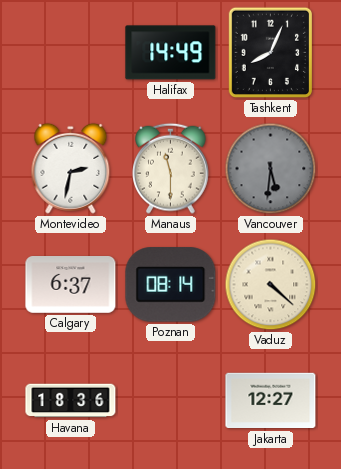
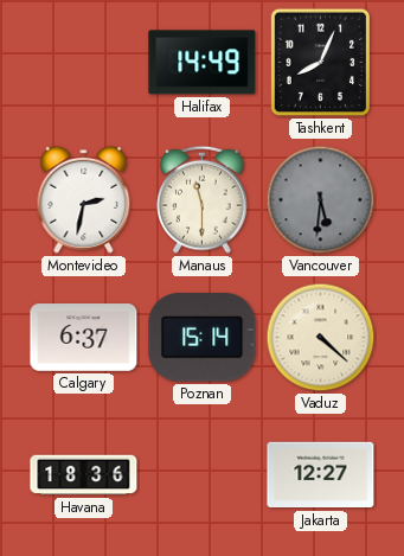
Poznan: 08:14 -> 15:14 (203, 338)
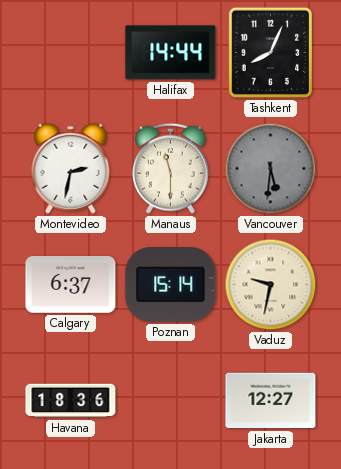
Halifax: 14:49 -> 14:44 (171, 53)
Vaduz: 4:22 -> 9:32 (271, 285)
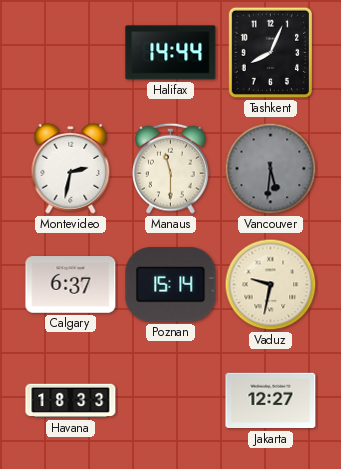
Havana: 18:36 -> 18:33 (71, 401)
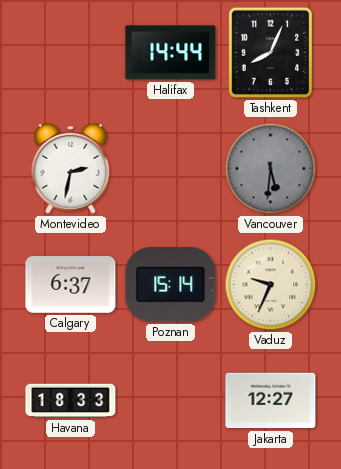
Manaus: 11:30 -> none (171, 168)
Vaduz: 9:32 -> 9:34 (271, 285)
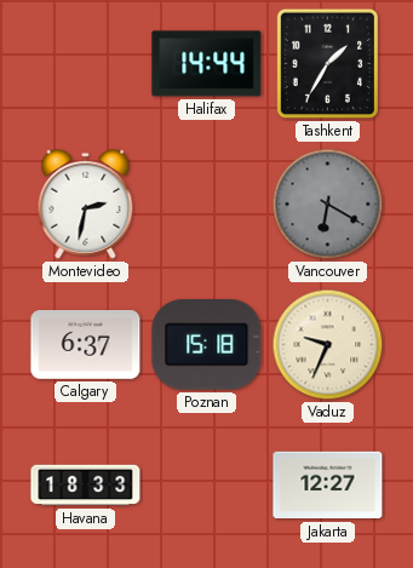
Tashkent: 8:04 -> 1:35 (327, 64)
Vancouver: 5:31 -> 6:20 (328, 205)
Poznan: 15:14 -> 15:18 (207, 345)
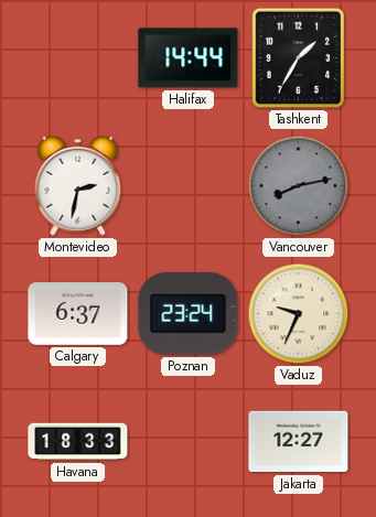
Vancouver: 6:20 -> 8:13 (299, 186)
Poznan: 15:18 -> 23:24 (189, 314)
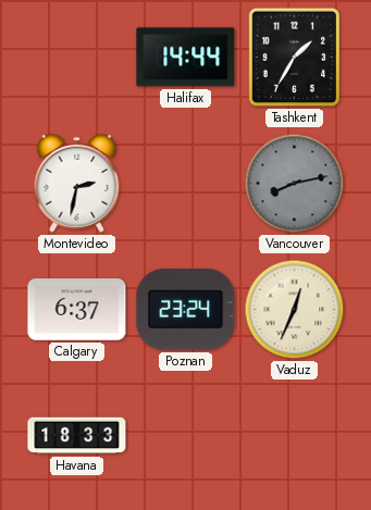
Vaduz: 9:34 -> 12:34 (295, 310)
Jakarta: 12:27 -> none (299, 442)
